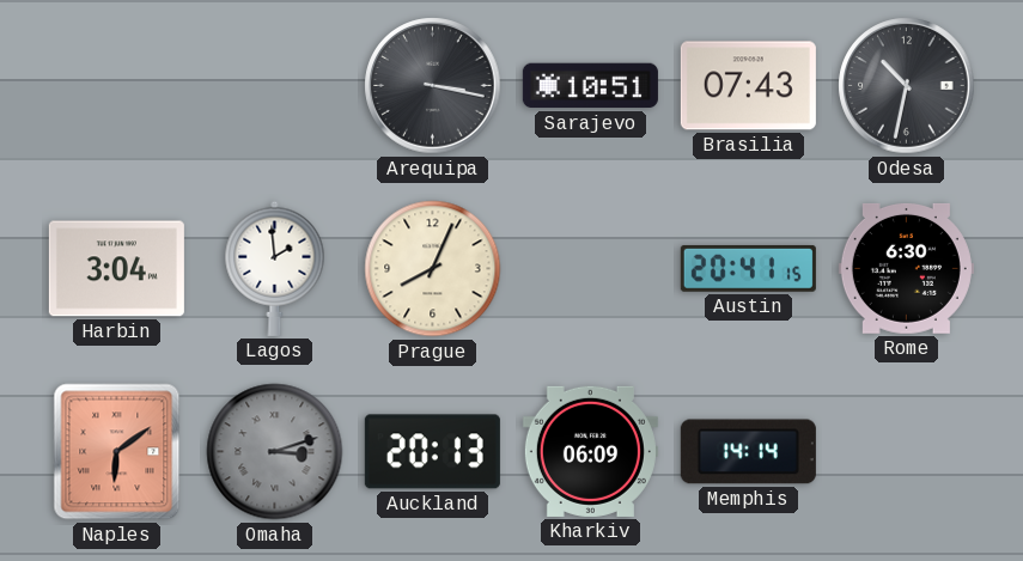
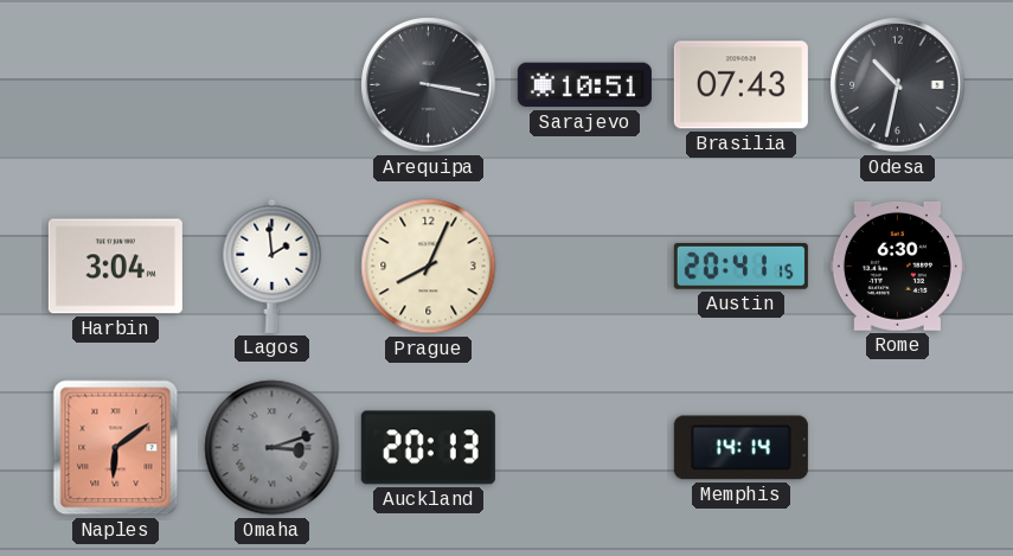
Kharkiv: 06:09 -> none (590, 451)
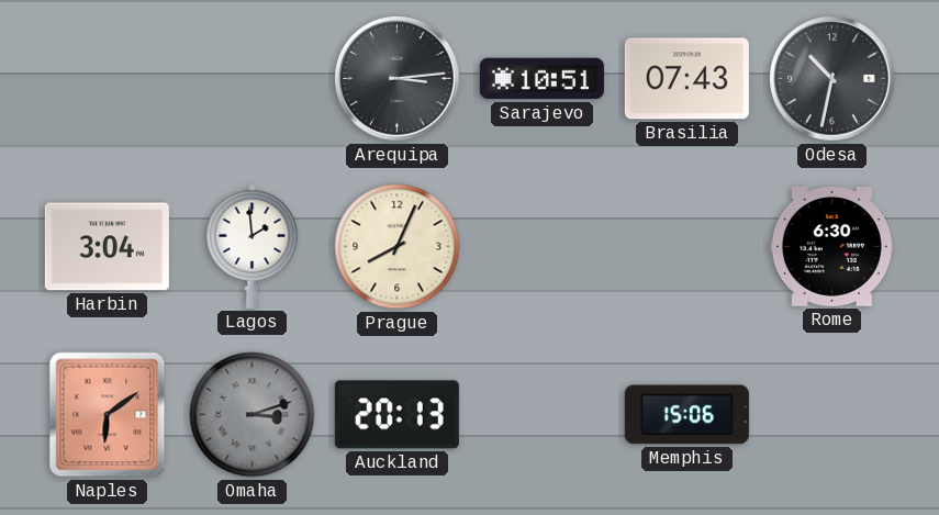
Arequipa: 3:17 -> 3:14 (398, 79)
Austin: 20:41 -> none (740, 266)
Memphis: 14:14 -> 15:06 (686, 415)
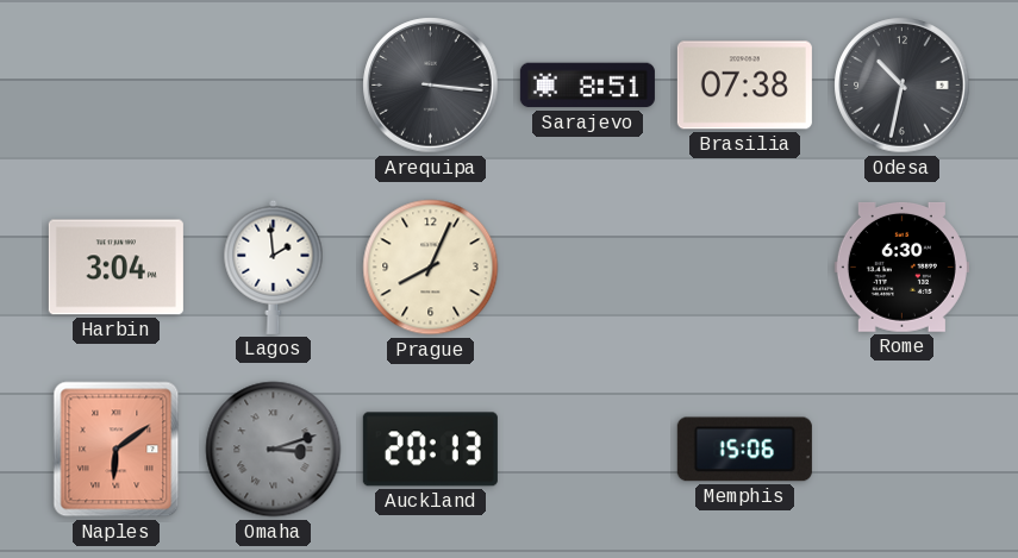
Arequipa: 3:14 -> 3:16 (431, 86)
Sarajevo: 10:51 -> 8:51 (587, 86)
Brasilia: 07:43 -> 07:38 (744, 86)
